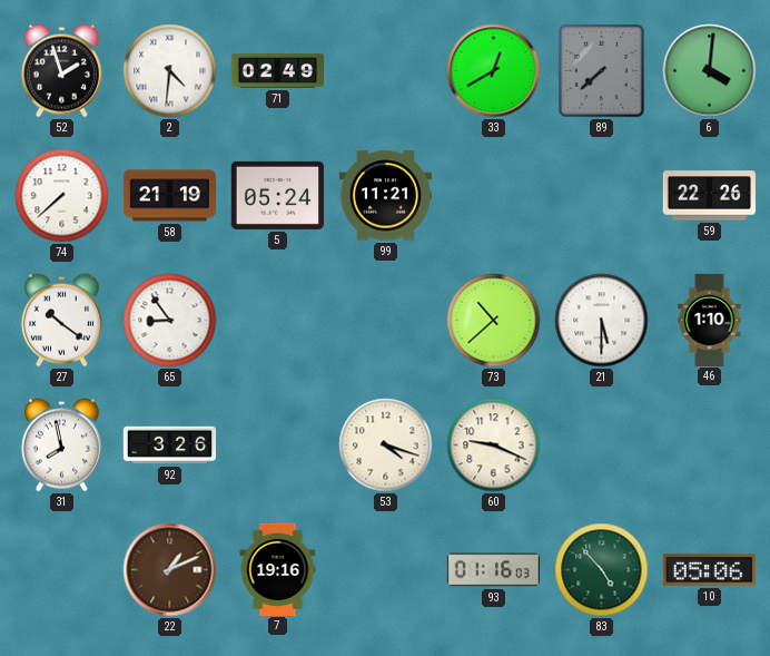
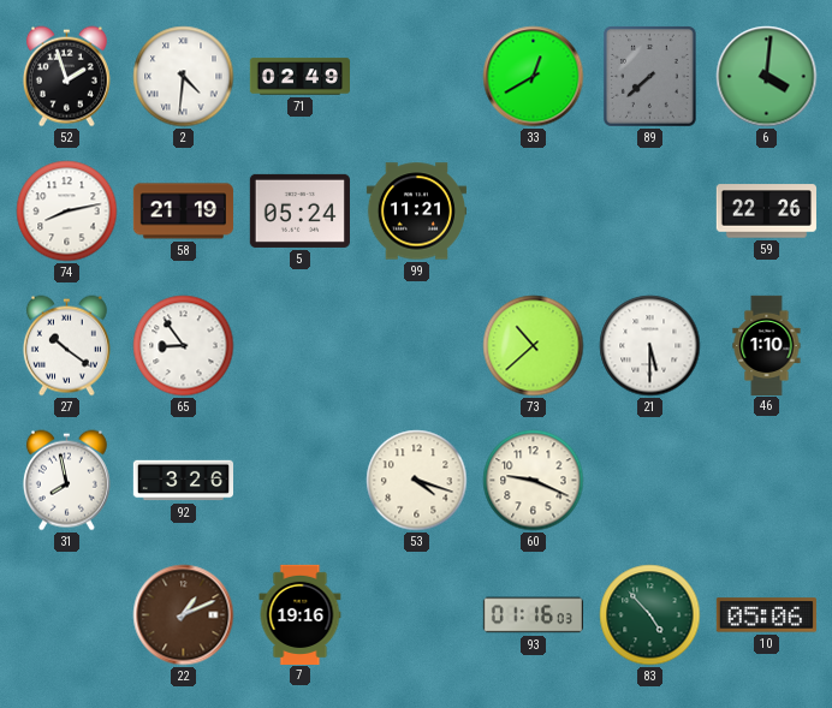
74: 7:38 -> 8:13 (67, 212)
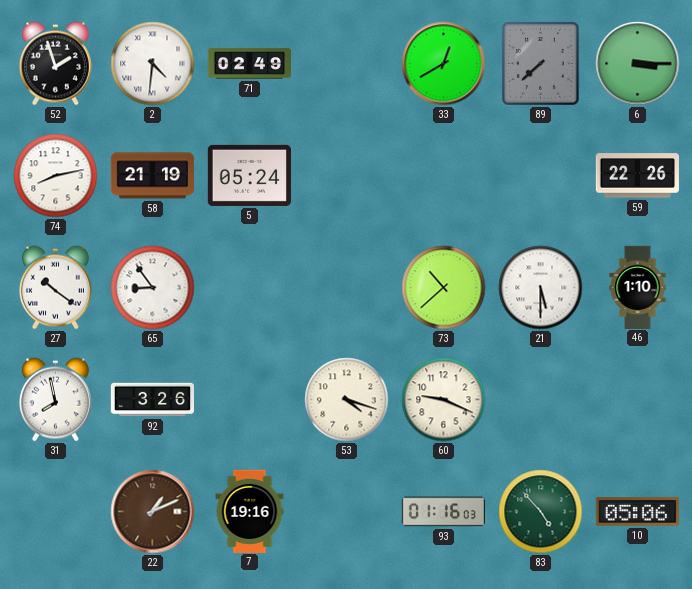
6: 4:01 -> 3:15 (638, 64)
99: 11:21 -> none (416, 212)
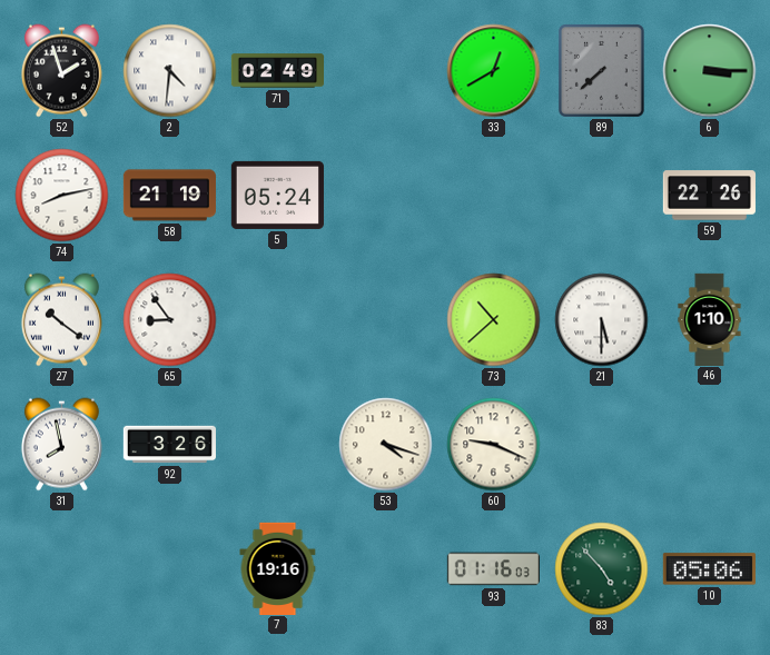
22: 1:11 -> none (153, 512)
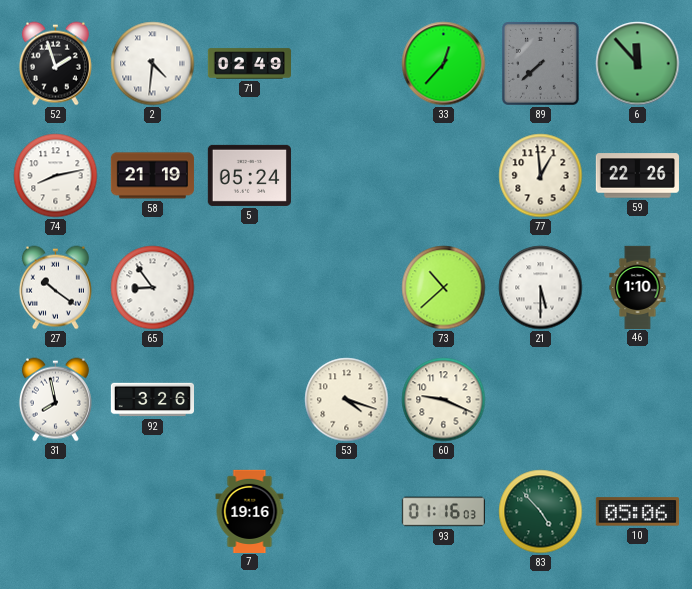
33: 12:40 -> 12:37 (444, 64)
6: 3:15 -> 11:53 (638, 64)
77: none -> 12:59 (541, 176)
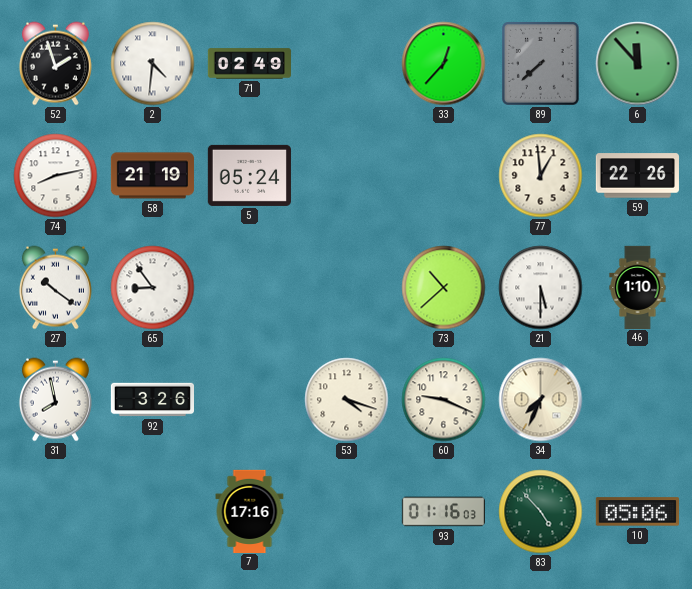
34: none -> 7:34 (541, 400)
7: 19:16 -> 17:16 (250, 511)
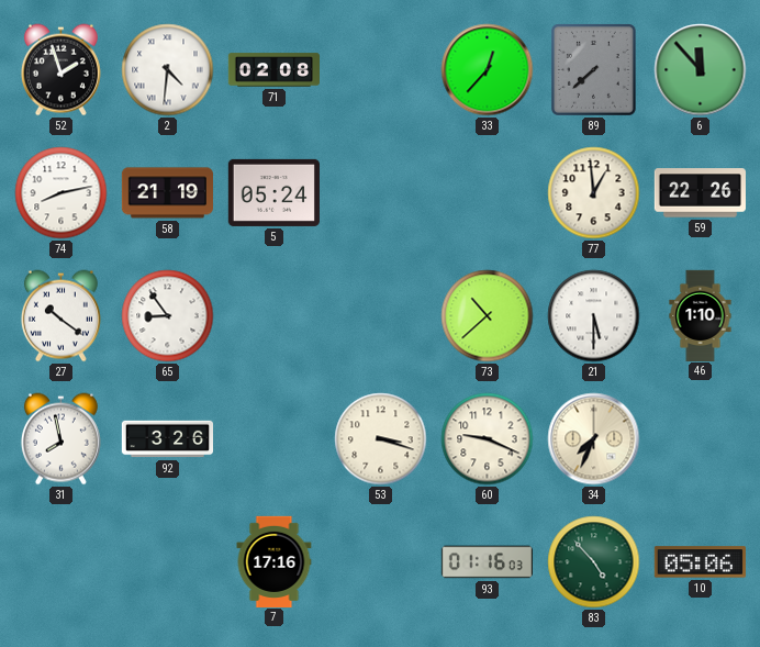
71: 02:49 -> 02:08 (273, 70)
53: 4:18 -> 3:18 (381, 439)
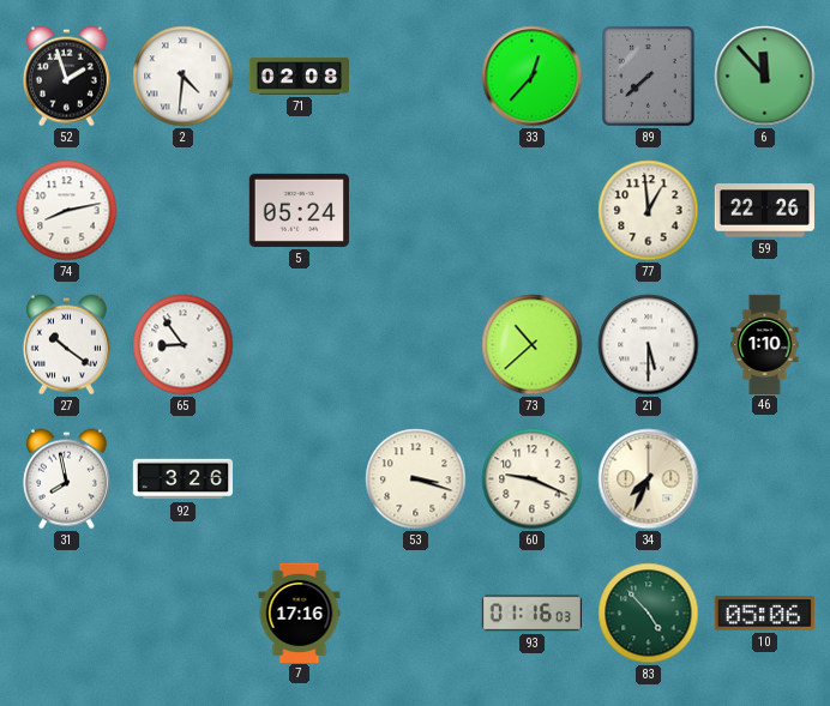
58: 21:19 -> none (167, 193)
